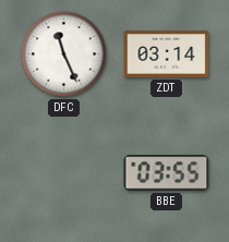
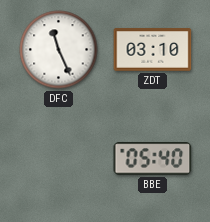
ZDT: 03:14 -> 03:10 (153, 50)
BBE: 03:55 -> 05:40 (153, 159)
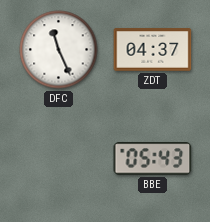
ZDT: 03:10 -> 04:37 (153, 50)
BBE: 05:40 -> 05:43 (153, 159)
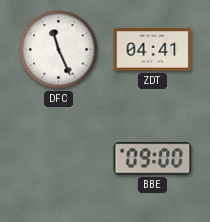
ZDT: 04:37 -> 04:41 (153, 50)
BBE: 05:43 -> 09:00 (153, 159)
